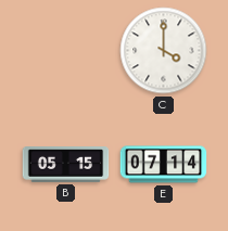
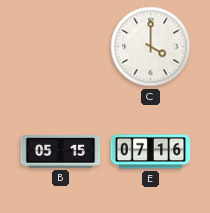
E: 07:14 -> 07:16 (151, 152)
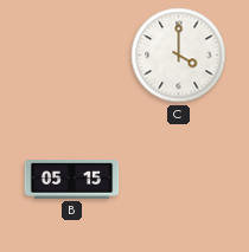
E: 07:16 -> none (151, 152)
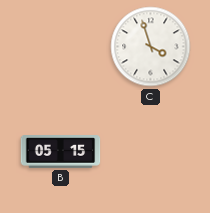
C: 4:00 -> 3:57 (151, 47)
